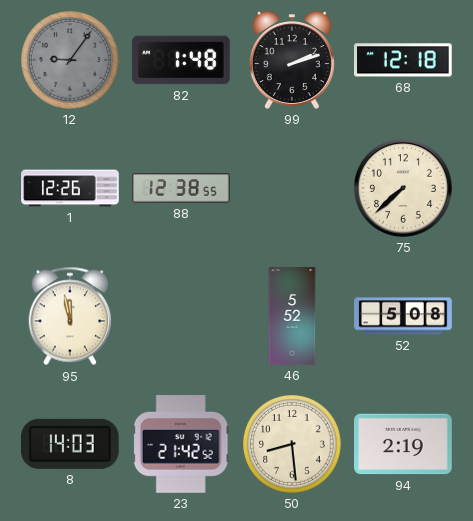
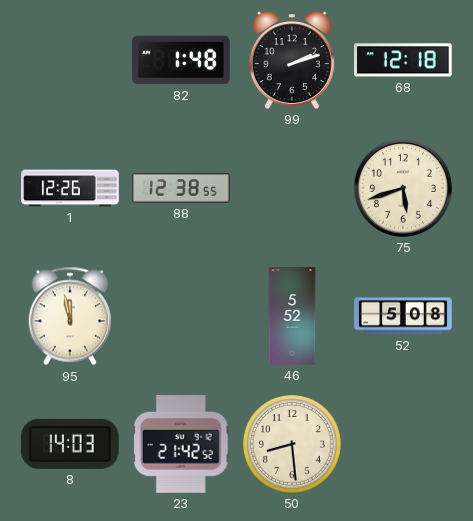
12: 9:06 -> none (71, 61)
75: 7:38 -> 5:42 (403, 188)
94: 2:19 -> none (403, 444)
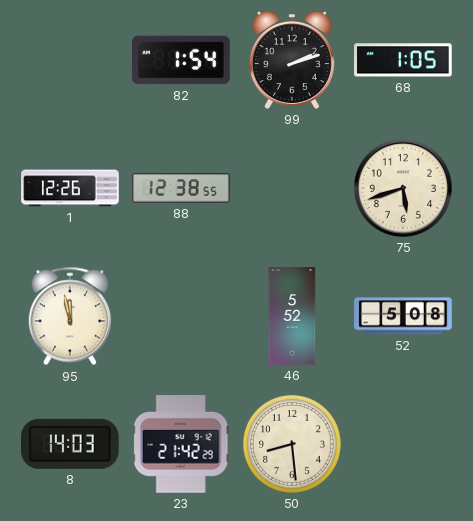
82: 1:48 -> 1:54 (181, 60)
68: 12:18 -> 1:05 (403, 60)
23: 21:42:52 -> 21:42:29 (181, 445)
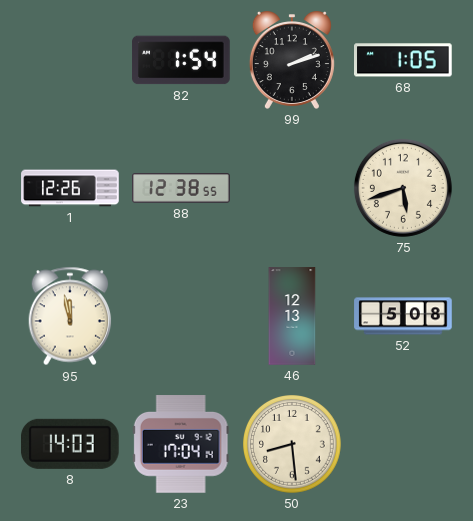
46: 5:52 -> 12:13 (292, 316)
23: 21:42 -> 17:04 (181, 445)
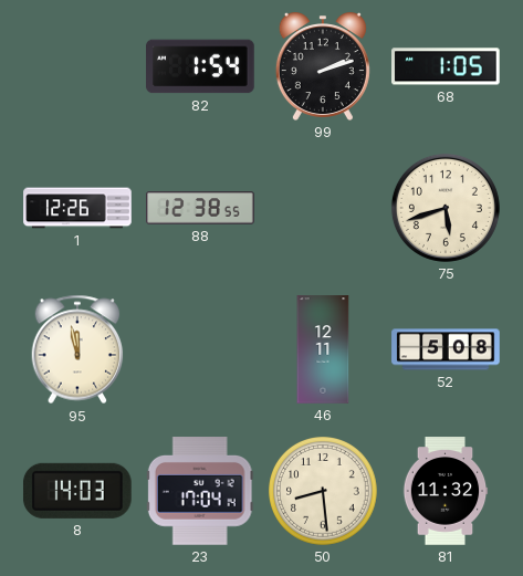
46: 12:13 -> 12:11 (323, 349)
81: none -> 11:32 (446, 491)
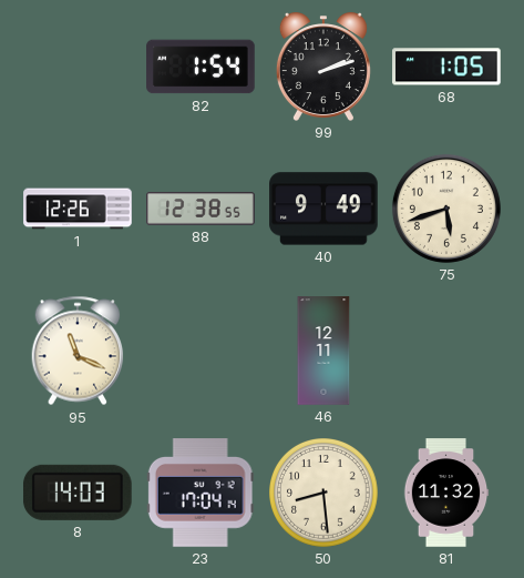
40: none -> 9:49 (323, 209)
95: 11:58 -> 11:19 (78, 351)
52: 5:08 -> none (446, 349)
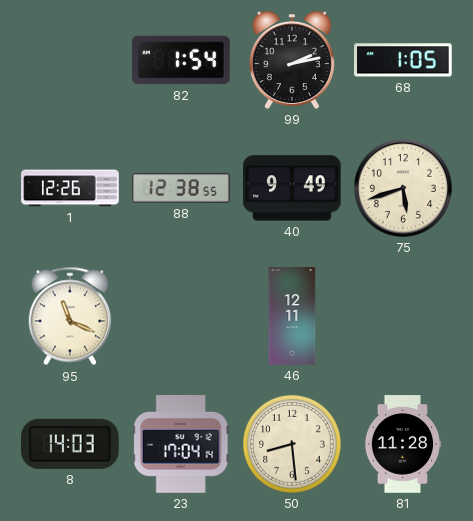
99: 2:12 -> 2:13 (292, 60)
81: 11:32 -> 11:28 (403, 444)
